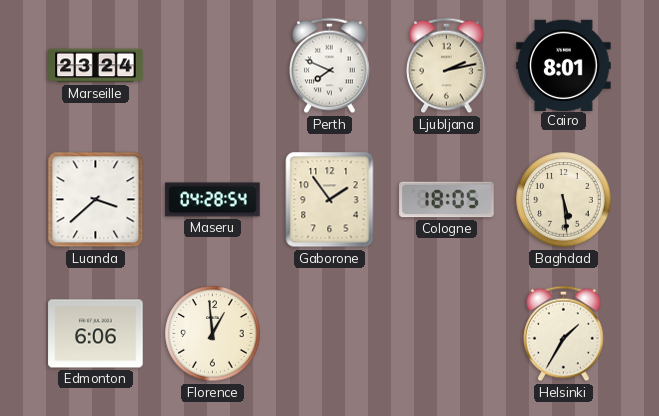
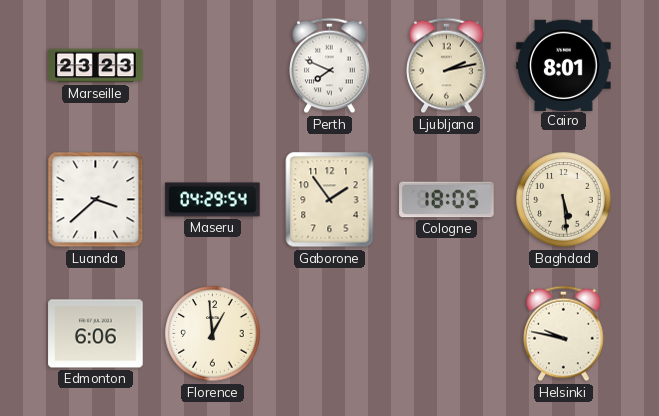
Marseille: 23:24 -> 23:23 (96, 66)
Maseru: 04:28 -> 04:29 (213, 200)
Helsinki: 1:35 -> 9:47 (564, 334)
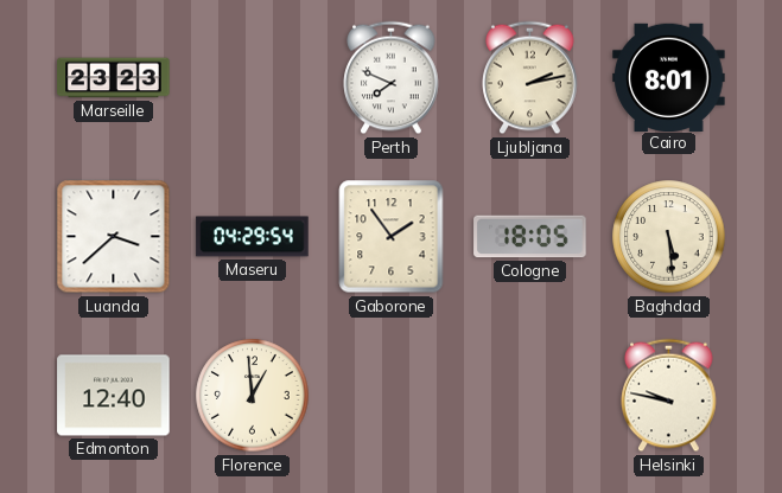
Edmonton: 6:06 -> 12:40 (114, 396)
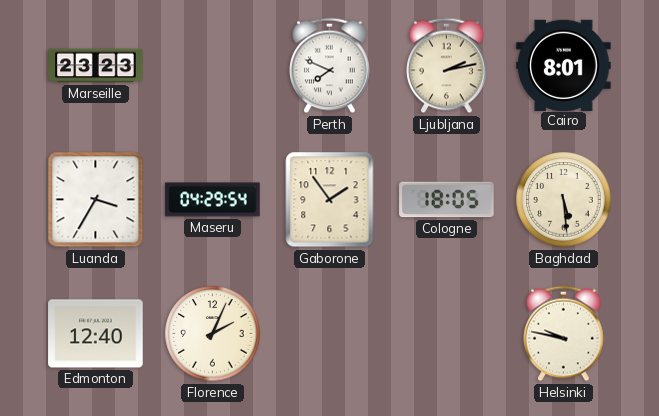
Luanda: 3:38 -> 3:35 (96, 200)
Florence: 12:59 -> 2:04 (213, 334)
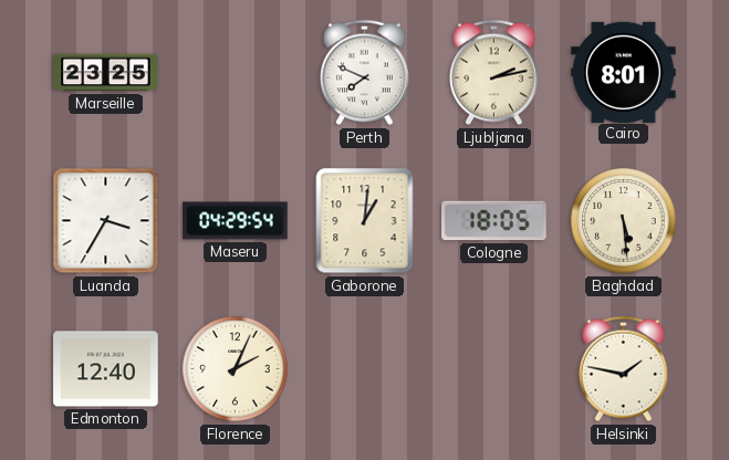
Marseille: 23:23 -> 23:25 (106, 73)
Gaborone: 1:54 -> 1:01 (365, 221)
Helsinki: 9:47 -> 1:47 (624, 369)
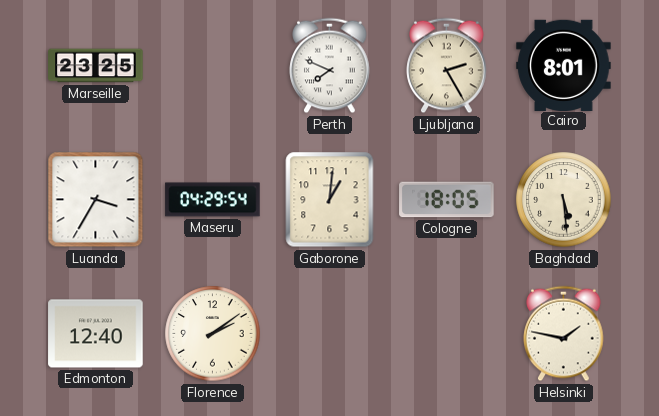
Ljubljana: 2:13 -> 2:25 (447, 66)
Florence: 2:04 -> 2:09 (213, 334)
